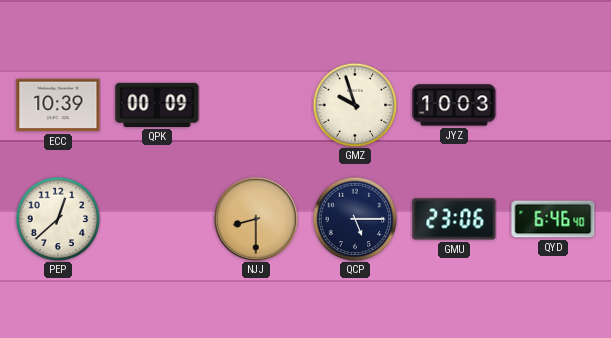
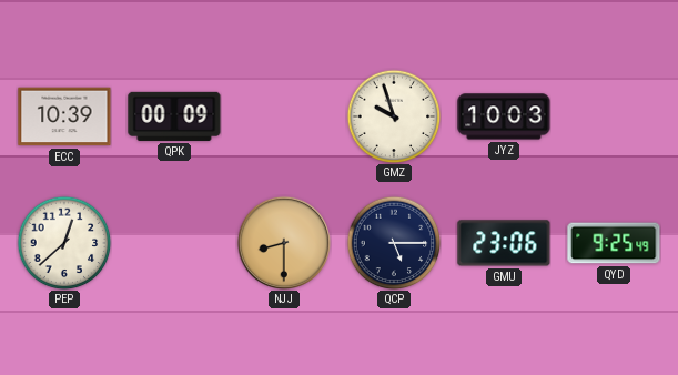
QYD: 6:46 -> 9:25 (614, 243)
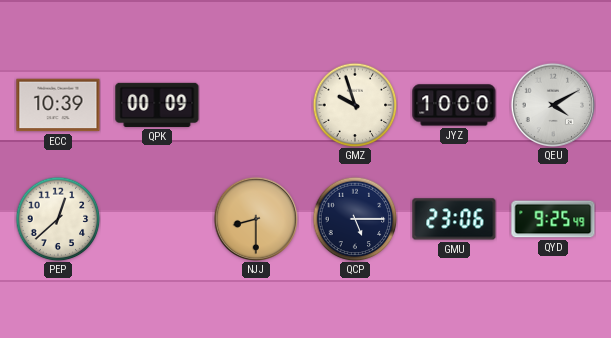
JYZ: 10:03 -> 10:00 (454, 105)
QEU: none -> 4:10 (553, 105)
